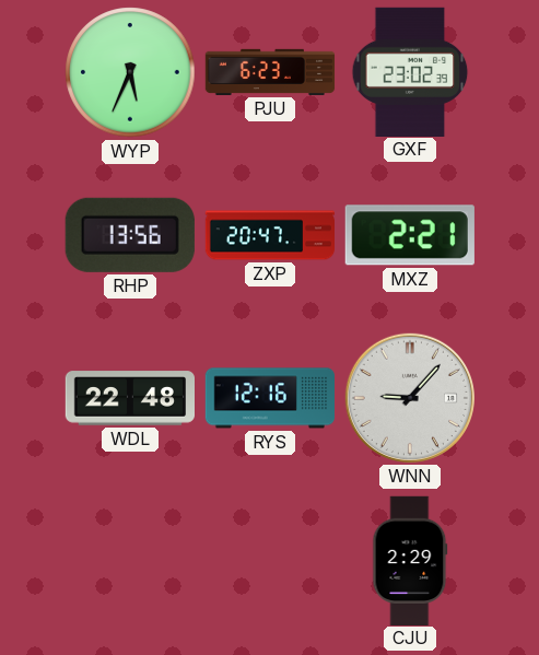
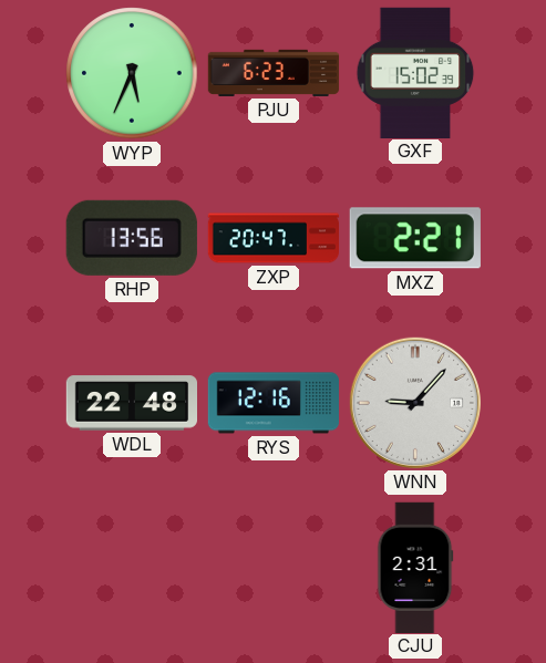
GXF: 23:02 -> 15:02 (415, 72)
CJU: 2:29 -> 2:31 (415, 567)
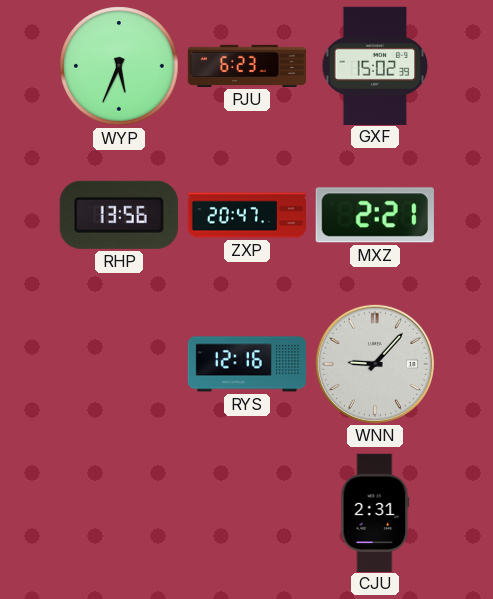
WDL: 22:48 -> none (131, 403)
